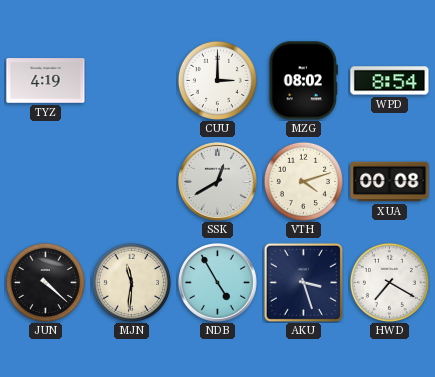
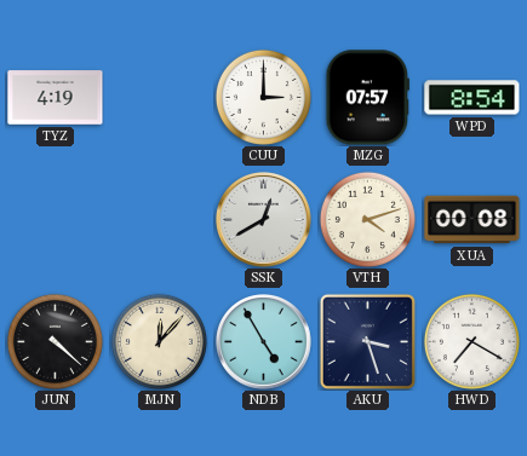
MZG: 08:02 -> 07:57 (367, 98)
MJN: 11:31 -> 12:07 (159, 341)
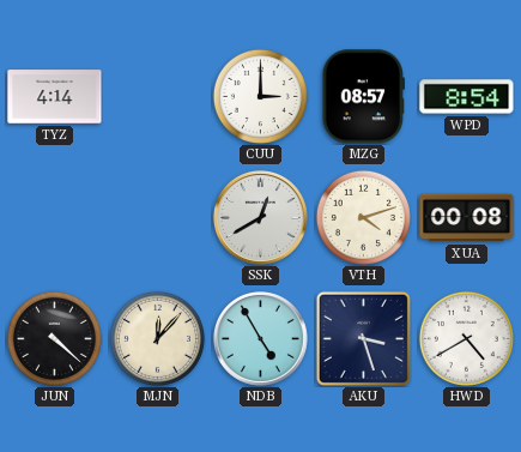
TYZ: 4:19 -> 4:14 (55, 97)
MZG: 07:57 -> 08:57 (363, 97)
HWD: 7:20 -> 4:40 (466, 338)
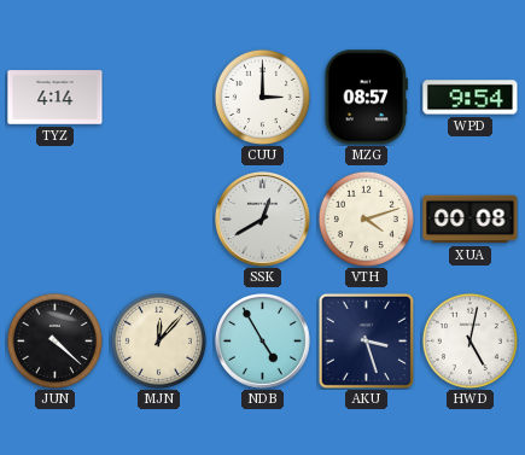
WPD: 8:54 -> 9:54 (471, 98)
HWD: 4:40 -> 5:02 (469, 340)
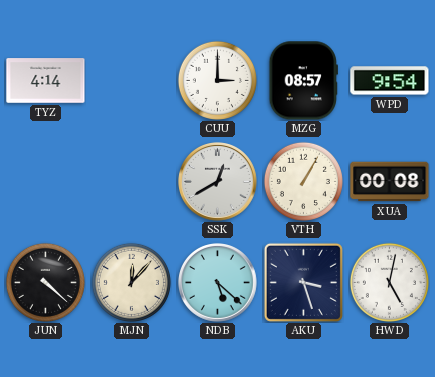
VTH: 4:12 -> 1:05 (303, 181)
NDB: 4:55 -> 5:22 (218, 283)
